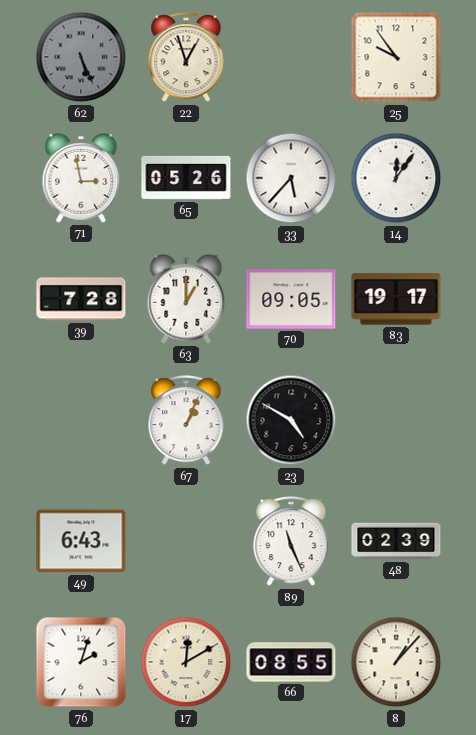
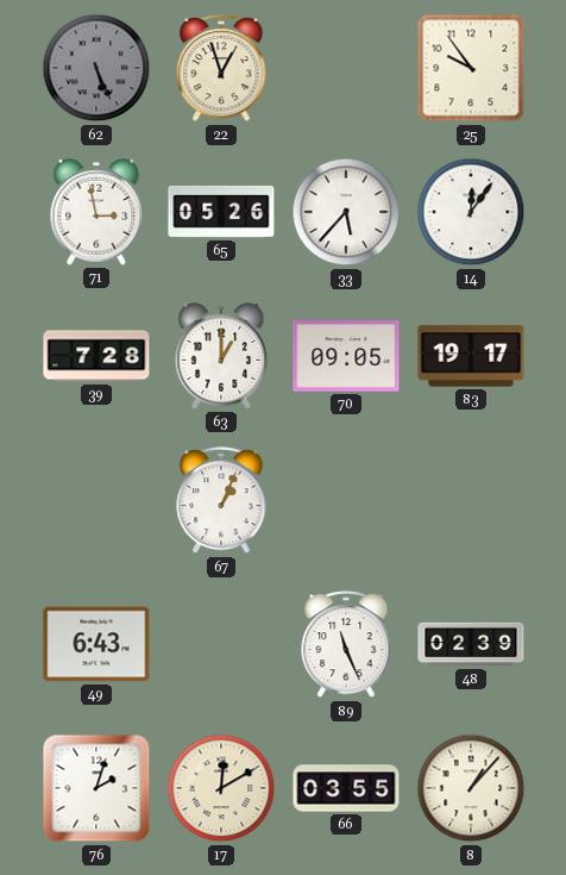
23: 4:50 -> none (291, 420)
66: 08:55 -> 03:55 (346, 788)
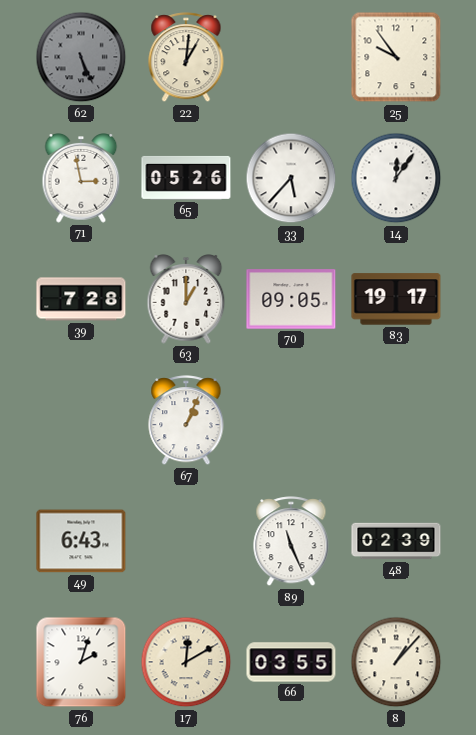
22: 12:57 -> 1:01 (186, 58)
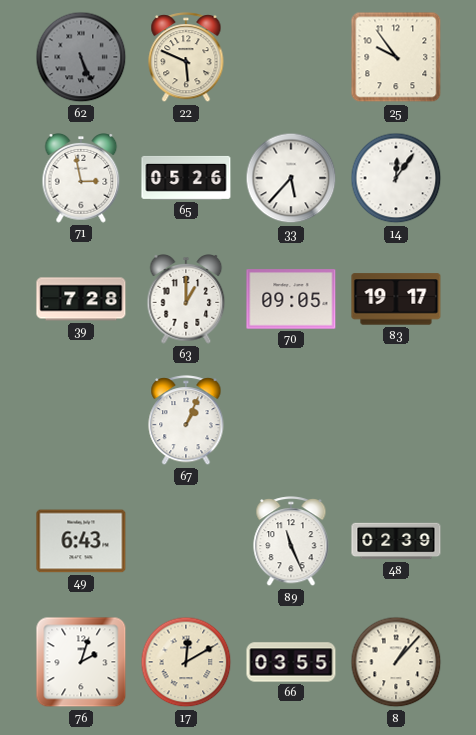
22: 1:01 -> 5:49 (186, 58)
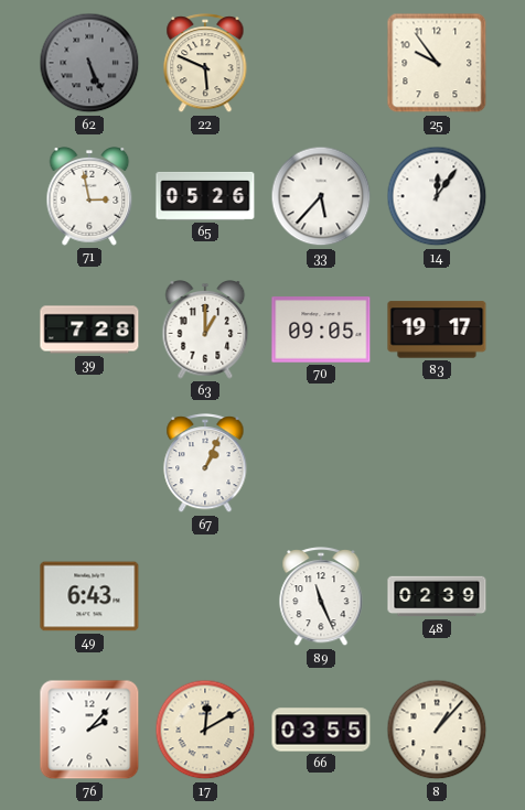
76: 2:03 -> 2:07 (89, 730)
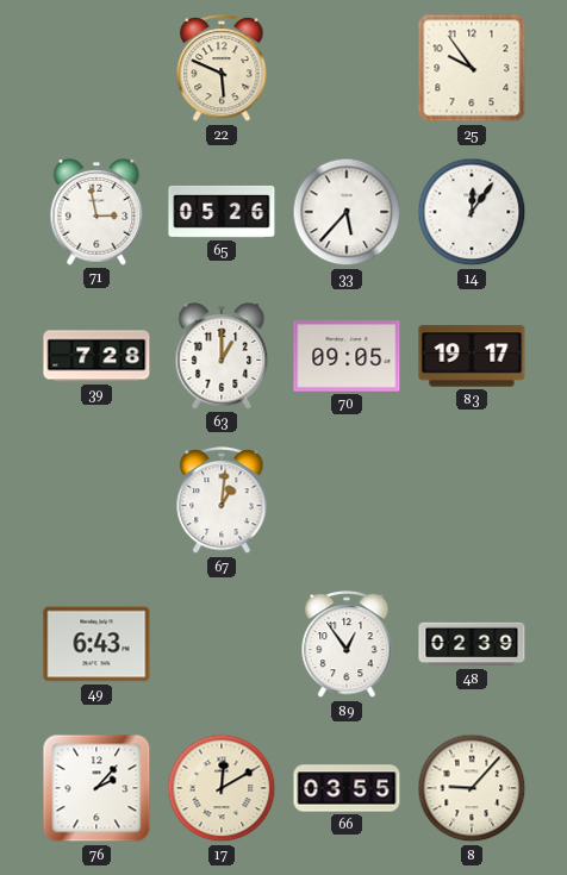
62: 5:26 -> none (89, 63)
67: 1:04 -> 1:01 (222, 501)
89: 11:26 -> 12:54 (347, 645)
8: 1:07 -> 9:07 (472, 788)
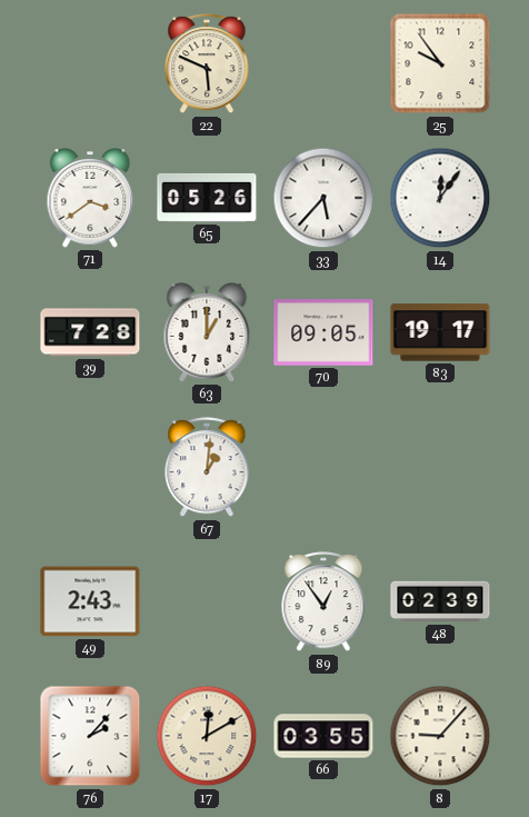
71: 2:58 -> 3:39 (90, 198)
49: 6:43 -> 2:43 (90, 601)
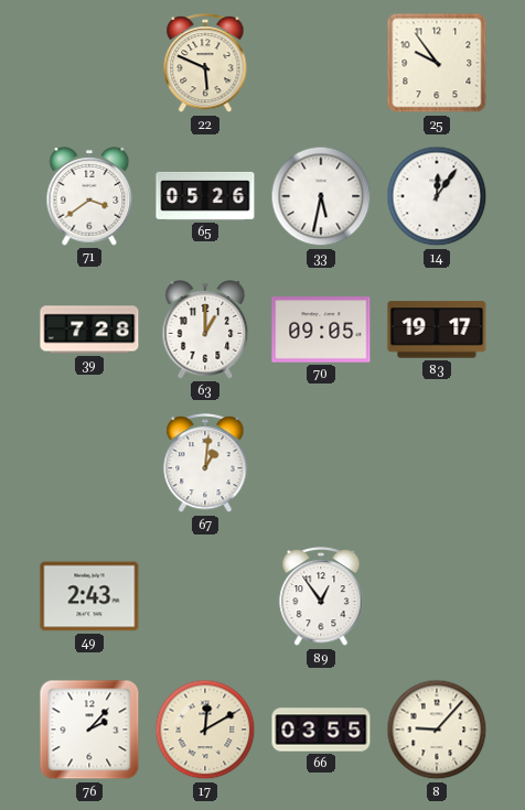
33: 5:37 -> 5:32 (321, 196)
48: 02:39 -> none (440, 601)
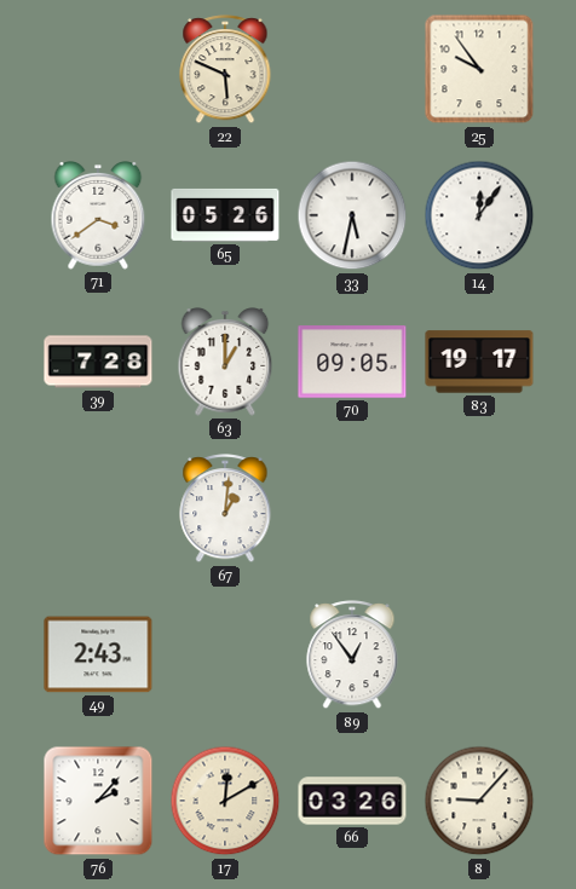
66: 03:55 -> 03:26 (352, 801)
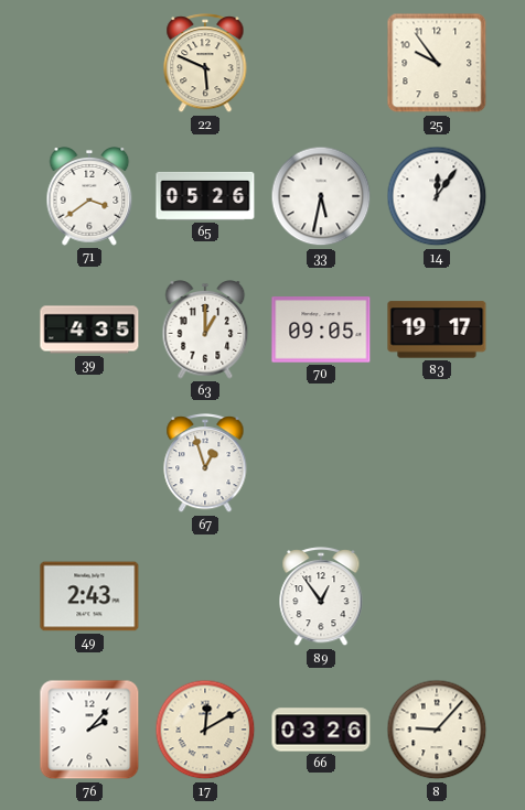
39: 7:28 -> 4:35 (89, 330)
67: 1:01 -> 12:57 (205, 464)
